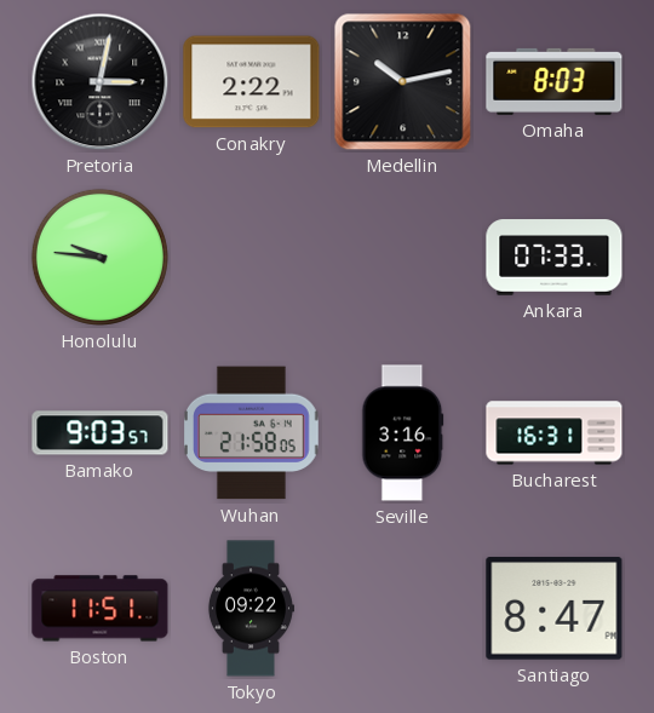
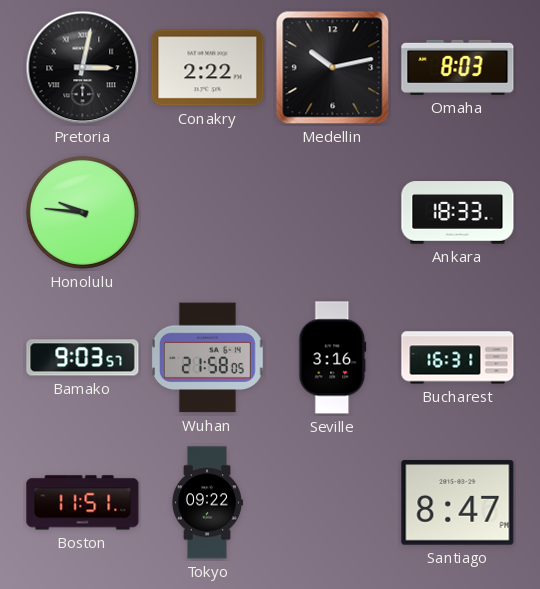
Ankara: 07:33 -> 18:33 (458, 213)
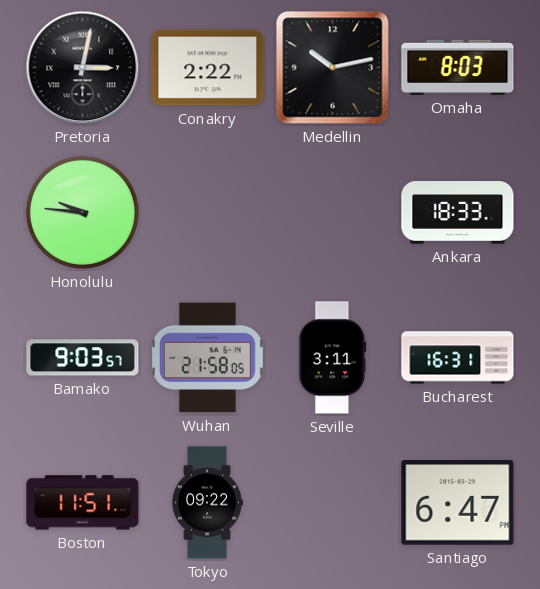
Seville: 3:16 -> 3:11 (333, 358)
Santiago: 8:47 -> 6:47 (458, 503)
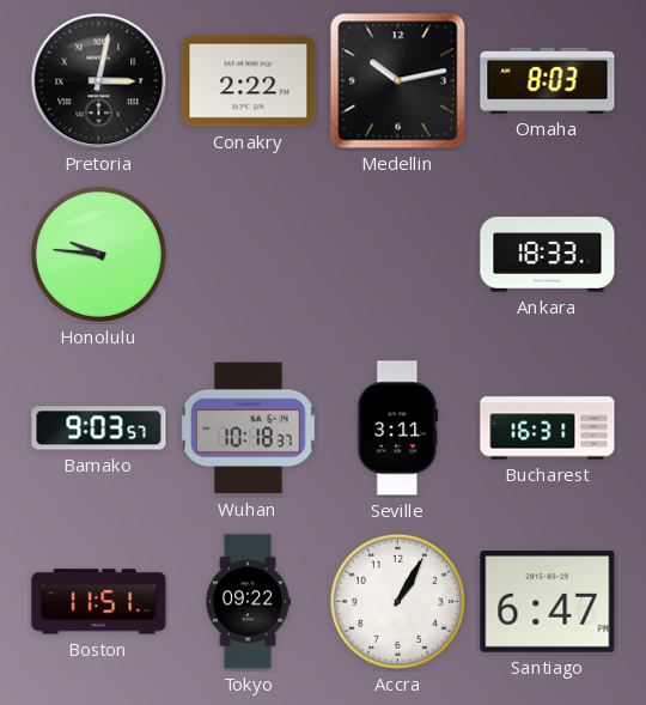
Wuhan: 21:58 -> 10:18 (249, 429)
Accra: none -> 1:05 (397, 601)
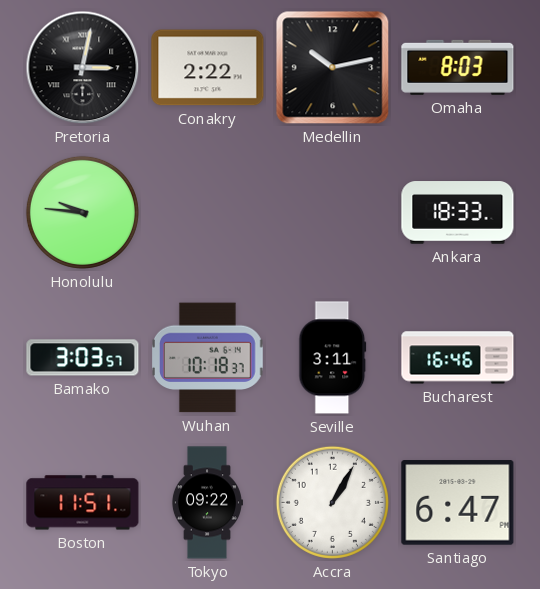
Bamako: 9:03 -> 3:03 (83, 358)
Bucharest: 16:31 -> 16:46 (458, 358)
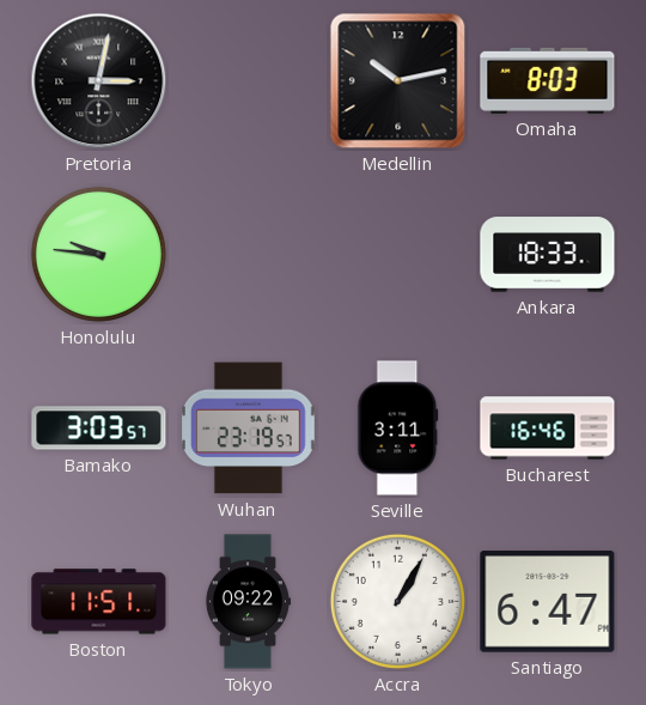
Conakry: 2:22 -> none (208, 68)
Wuhan: 10:18 -> 23:19 (249, 429)
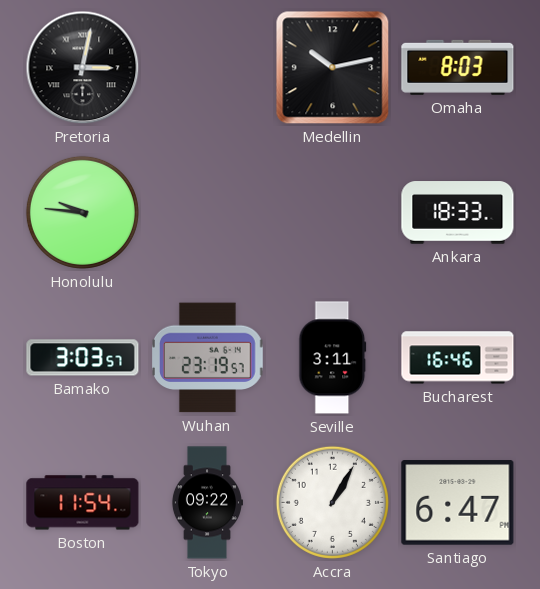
Boston: 11:51 -> 11:54 (83, 503)
